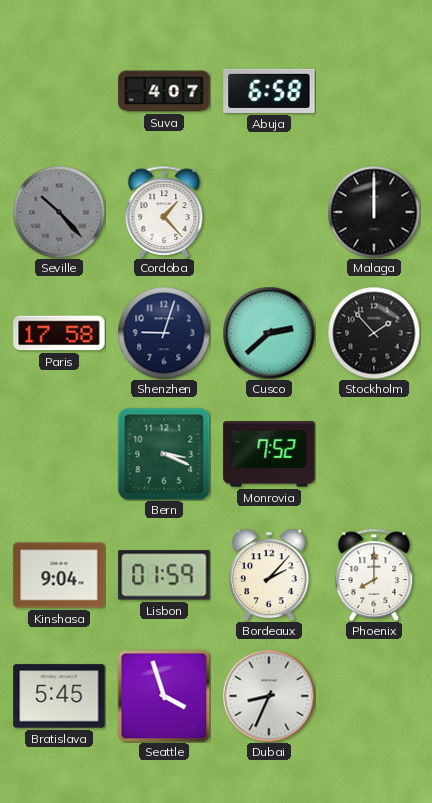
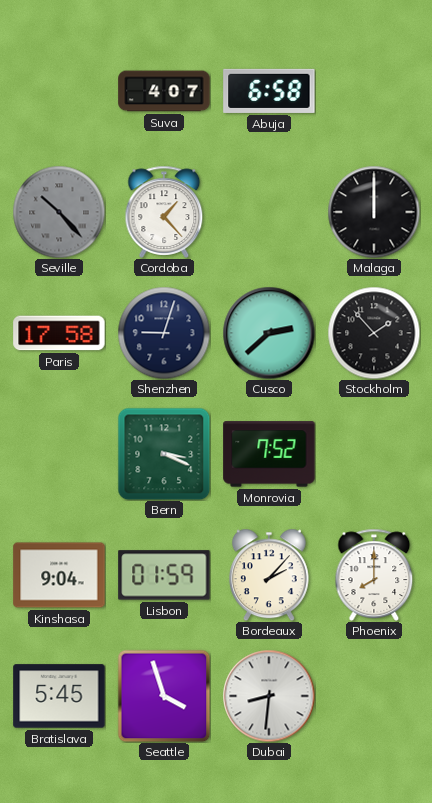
Dubai: 8:34 -> 8:31 (269, 696)
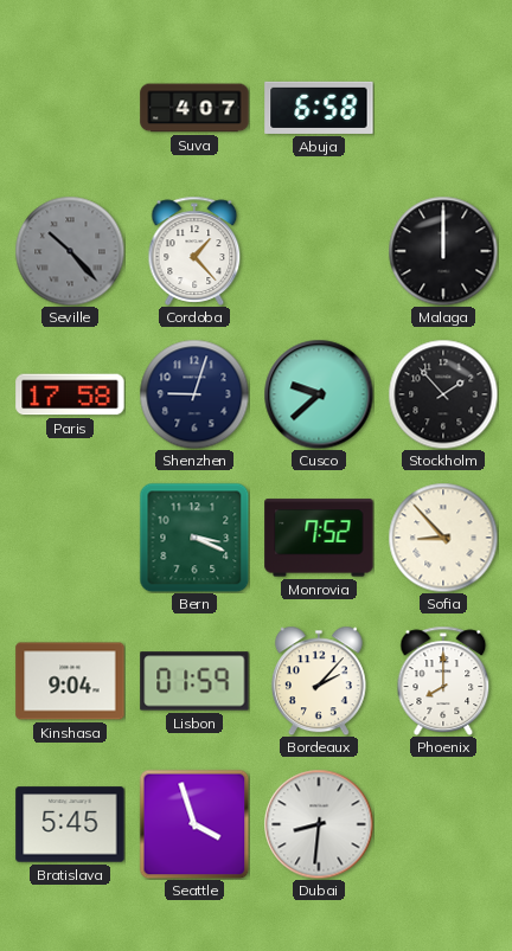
Cusco: 2:38 -> 9:38 (319, 394)
Sofia: none -> 8:53 (443, 538)
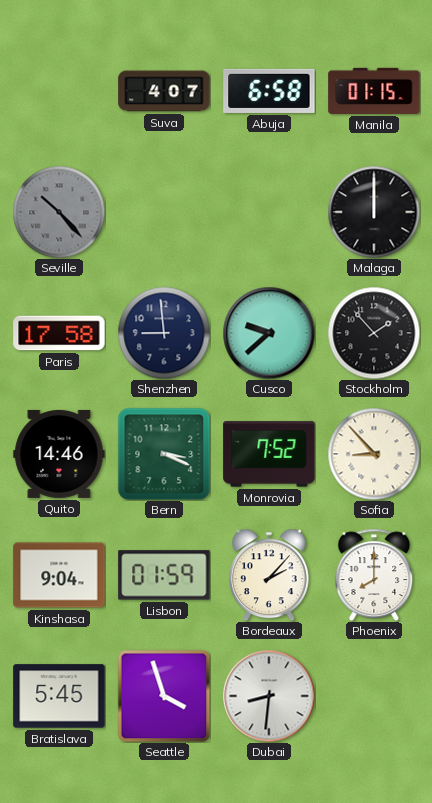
Manila: none -> 01:15 (374, 91)
Cordoba: 1:23 -> none (194, 251)
Shenzhen: 9:03 -> 8:59 (164, 333)
Quito: none -> 14:46 (59, 454)
